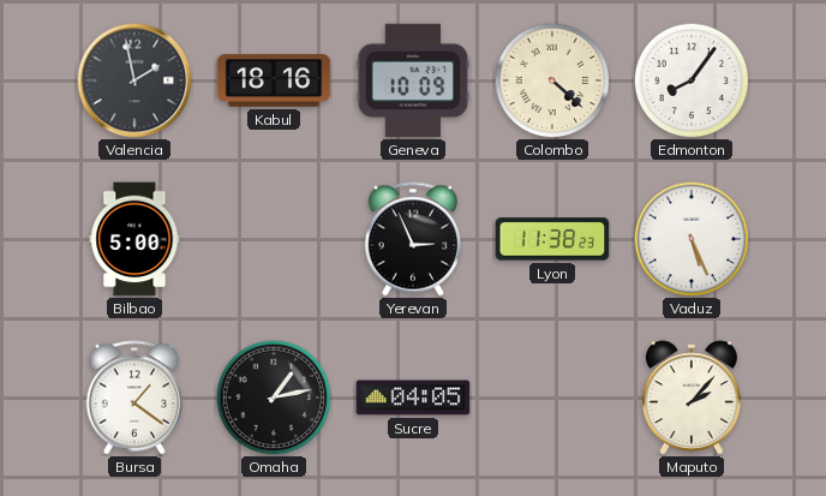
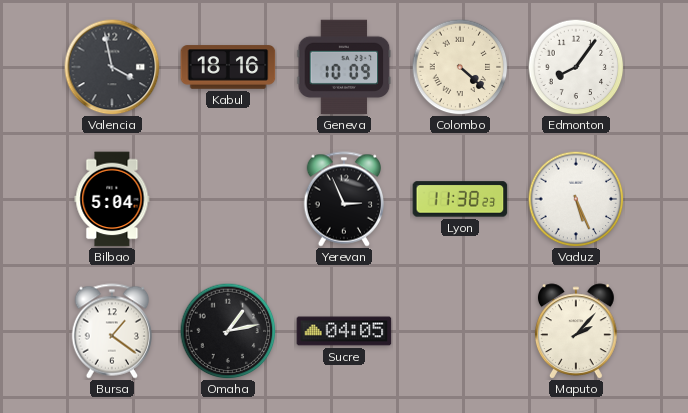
Valencia: 1:58 -> 3:58 (112, 67)
Bilbao: 5:00 -> 5:04 (112, 199)
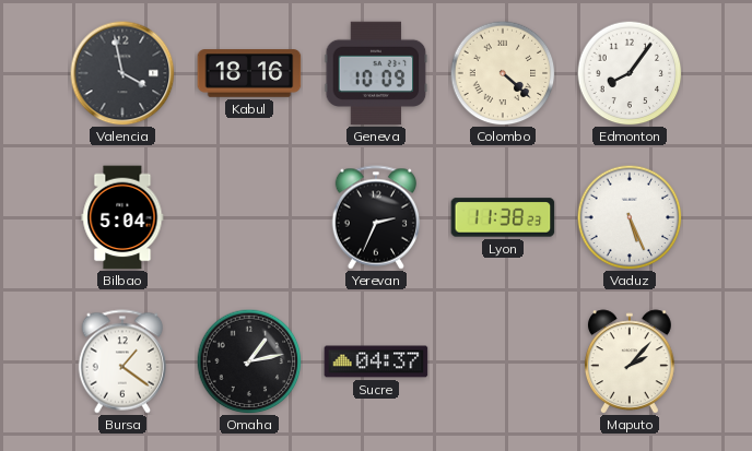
Yerevan: 2:56 -> 2:34 (375, 217)
Sucre: 04:05 -> 04:37 (376, 361)
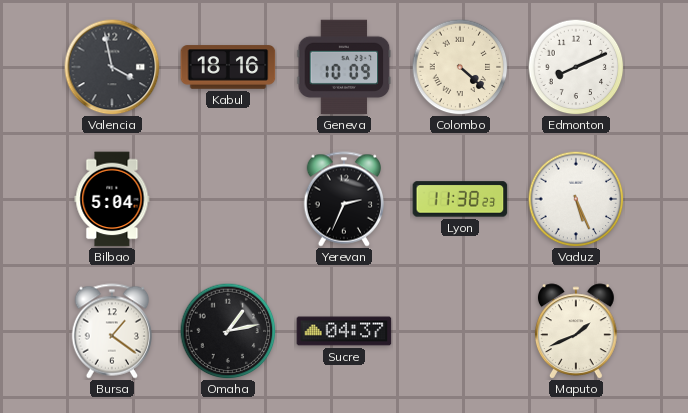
Edmonton: 8:06 -> 8:11 (576, 67)
Maputo: 2:07 -> 1:41 (576, 331)
